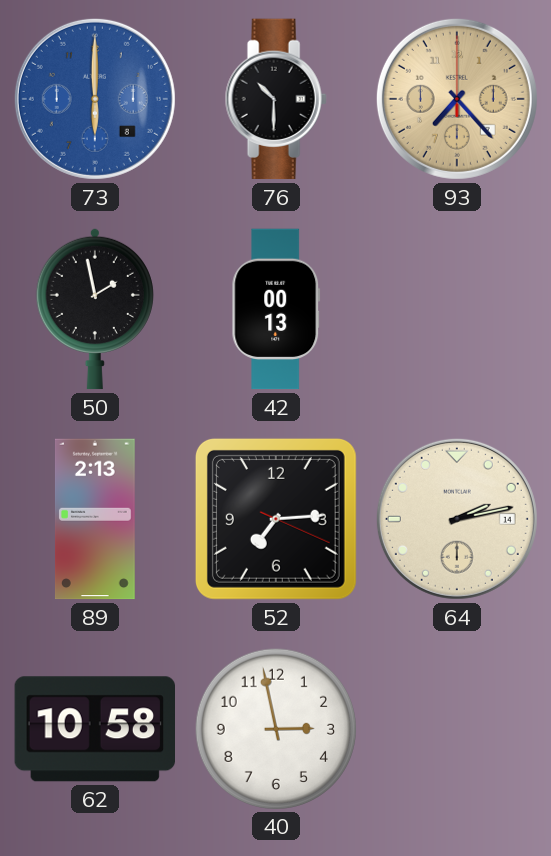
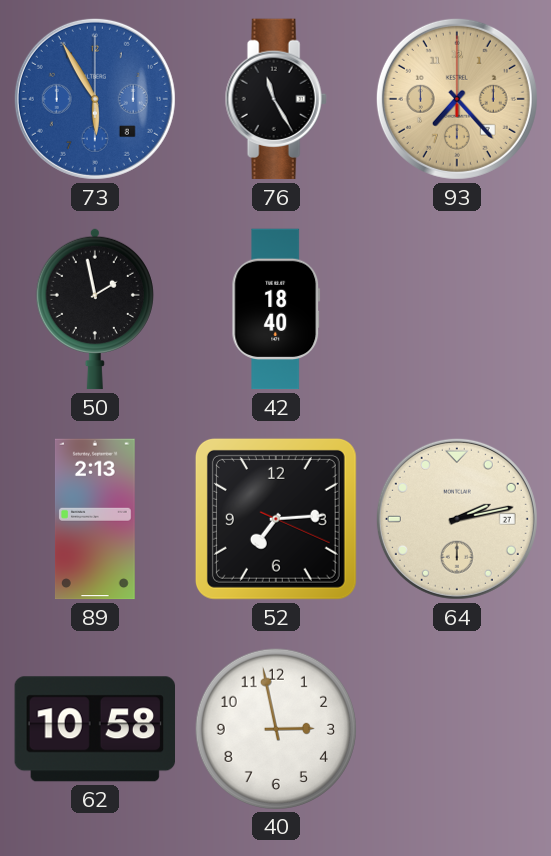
73: 6:00 -> 5:55 (95, 99)
76: 10:30 -> 11:25 (276, 99)
42: 00:13 -> 18:40 (276, 309)
64 date: 14 -> 27 (457, 519)
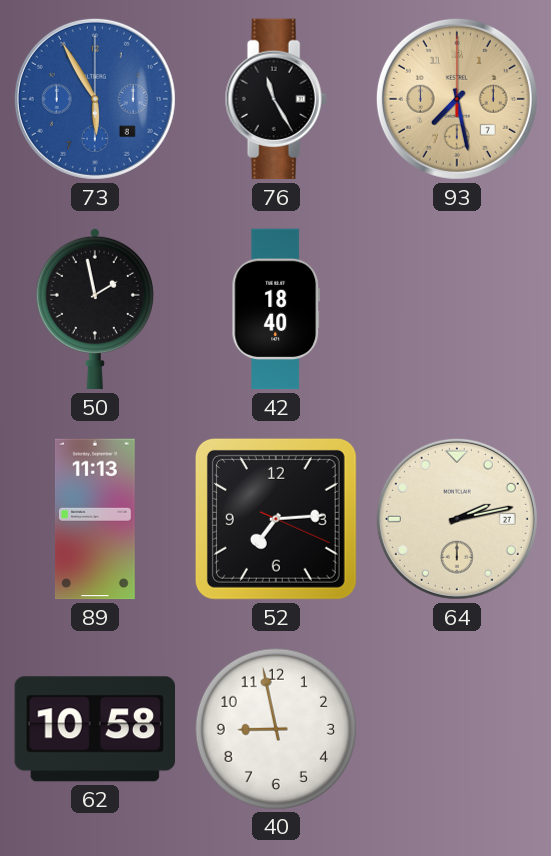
93: 7:23 -> 7:28 (457, 99)
89: 2:13 -> 11:13 (95, 519)
40: 2:58 -> 8:58 (275, 728)
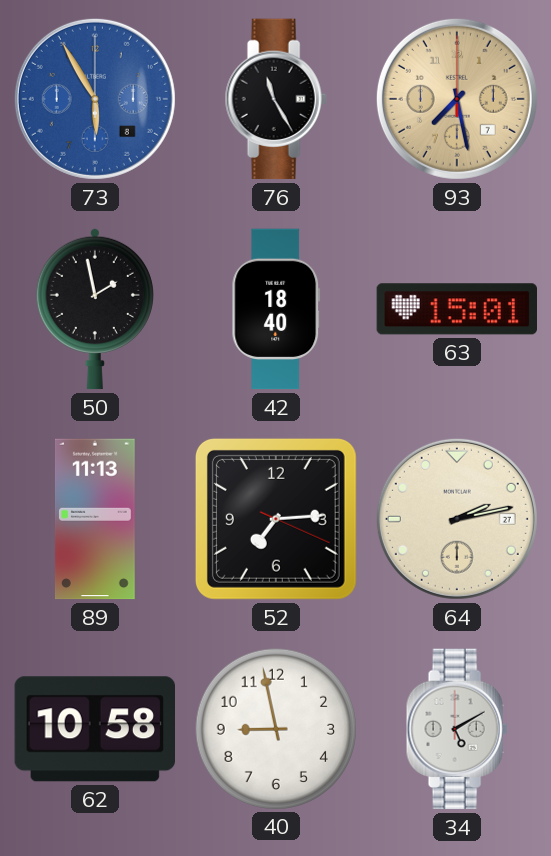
63: none -> 15:01 (456, 309)
34: none -> 5:10 (457, 729)
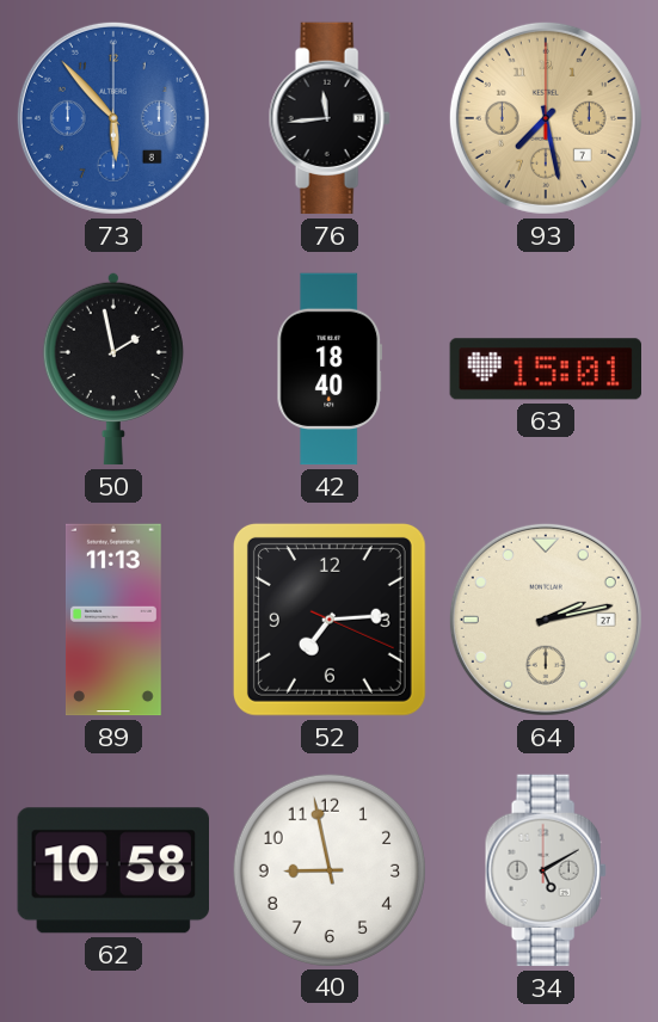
73: 5:55 -> 5:53 (113, 118)
76: 11:25 -> 11:44 (330, 118)
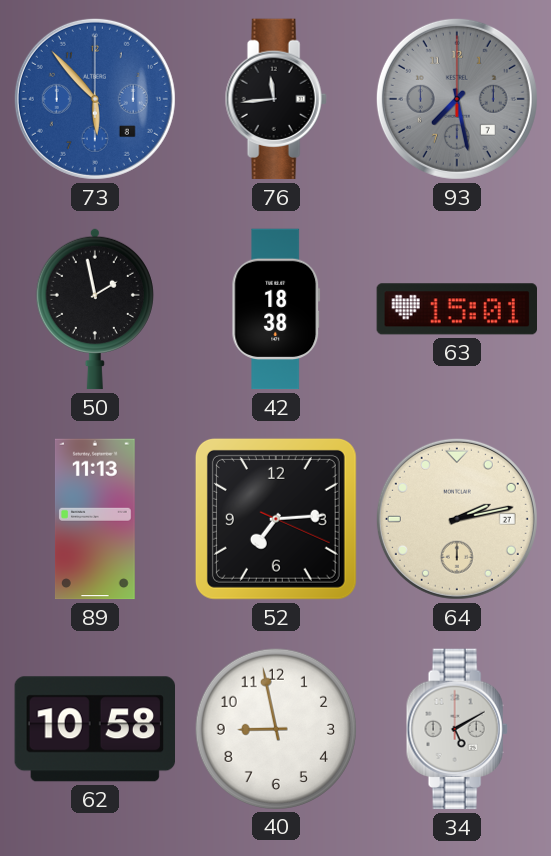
93 dial: champagne -> grey (457, 99)
42: 18:40 -> 18:38 (276, 309)
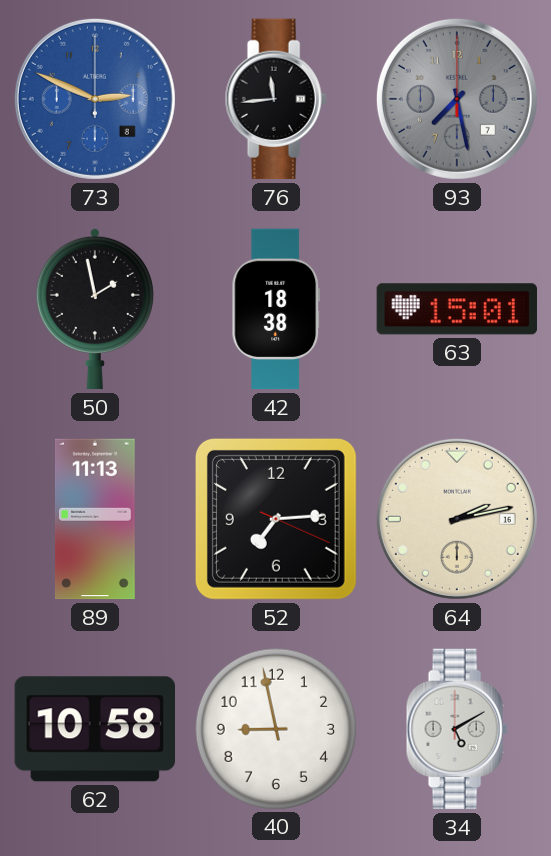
73: 5:53 -> 2:49 (95, 99)
64 date: 27 -> 16 (457, 519)
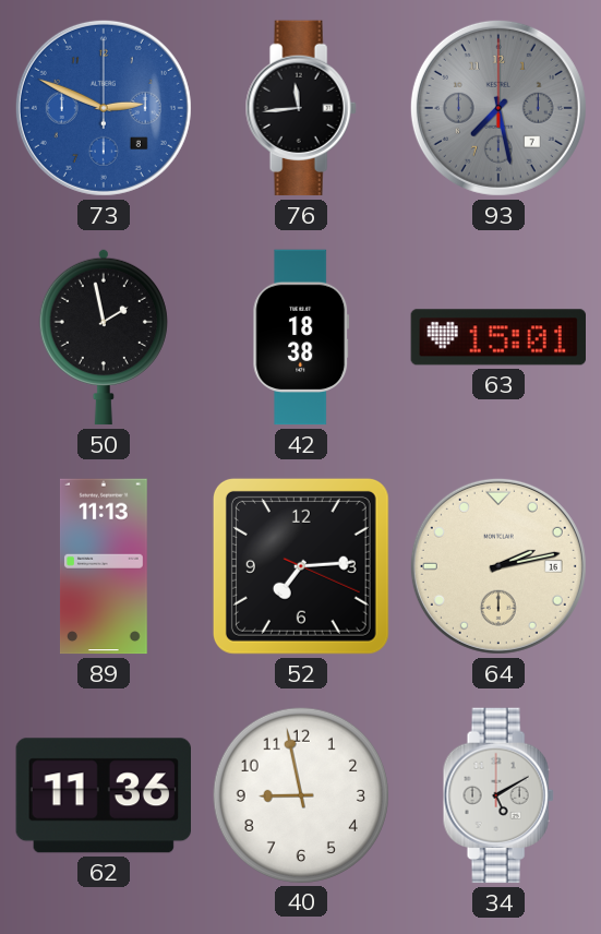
62: 10:58 -> 11:36 (103, 795)
